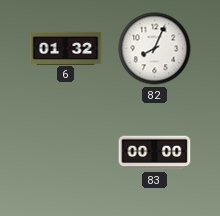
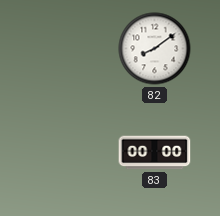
6: 01:32 -> none (66, 48)
82: 8:04 -> 8:09 (155, 49)
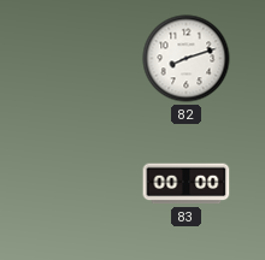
82: 8:09 -> 8:12 (187, 59)
